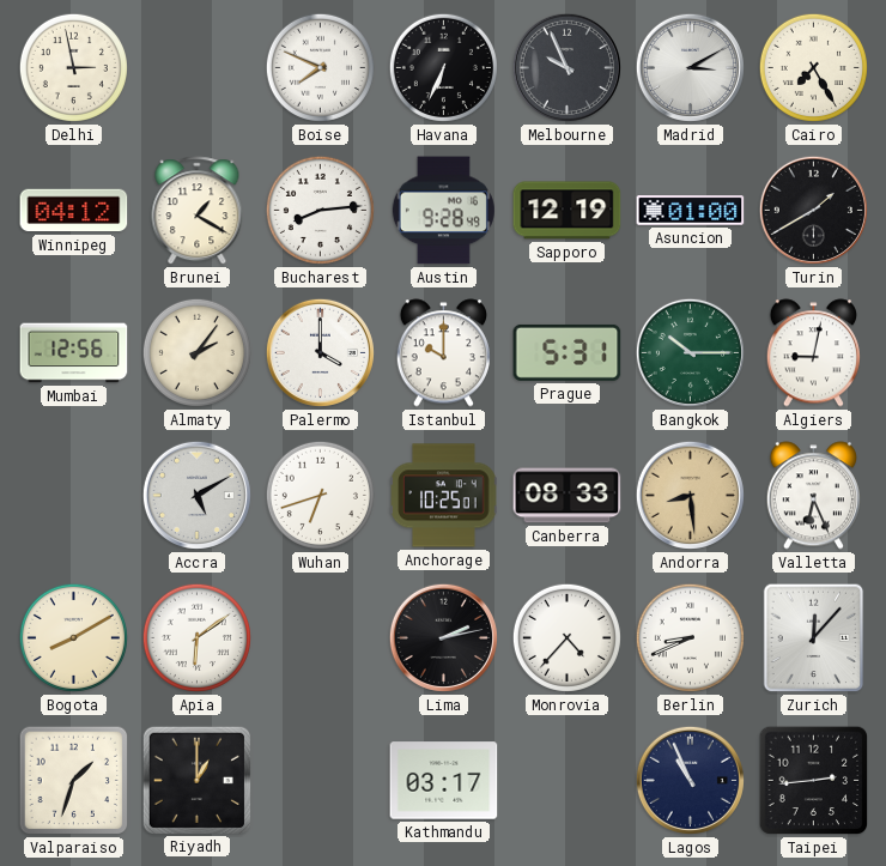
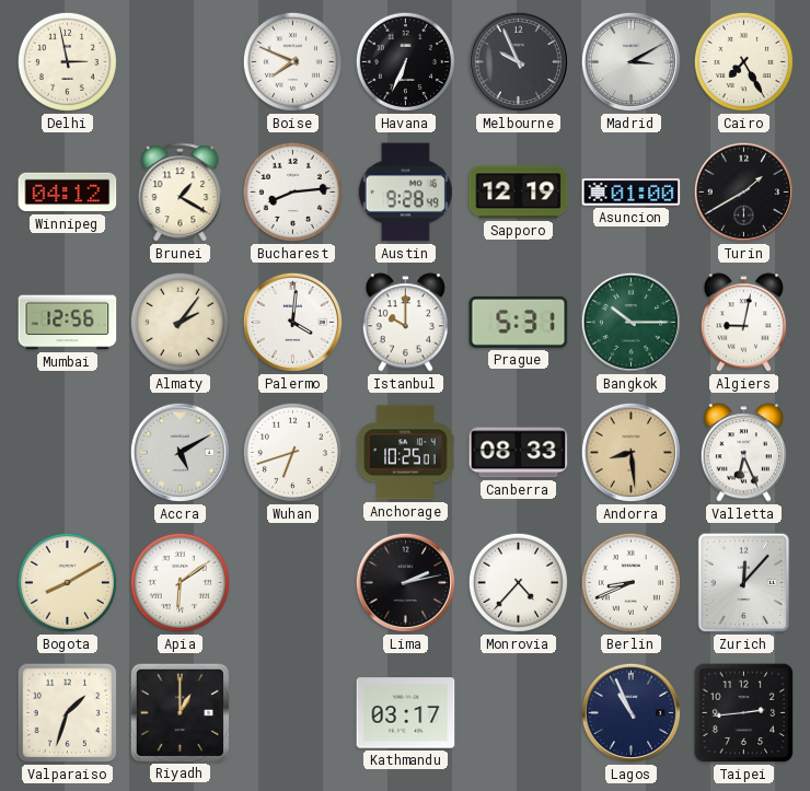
Palermo: 4:00 -> 4:01 (292, 322)
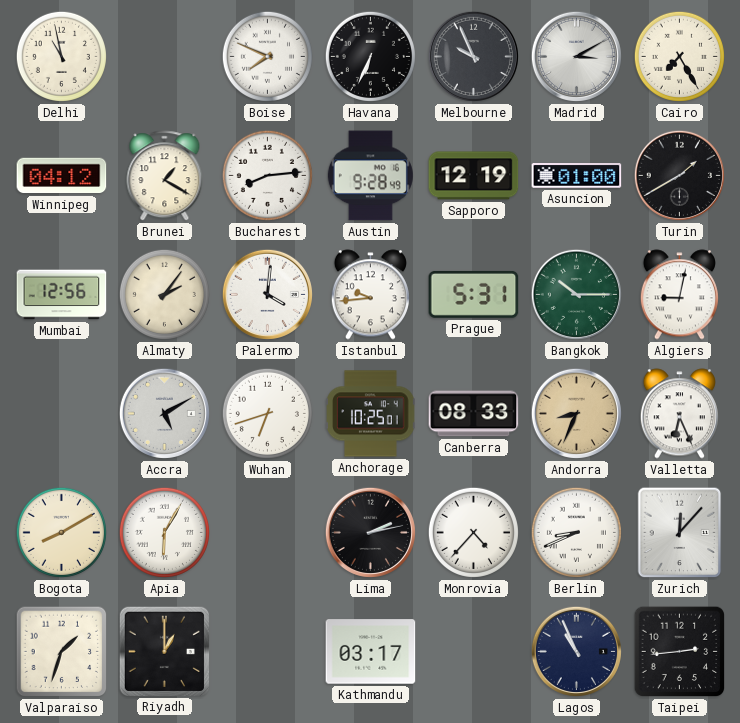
Delhi: 2:58 -> 10:58 (61, 56)
Istanbul: 10:00 -> 9:44 (370, 295)
Andorra: 8:29 -> 8:34 (576, 413)
Apia: 6:09 -> 6:05 (164, 532)
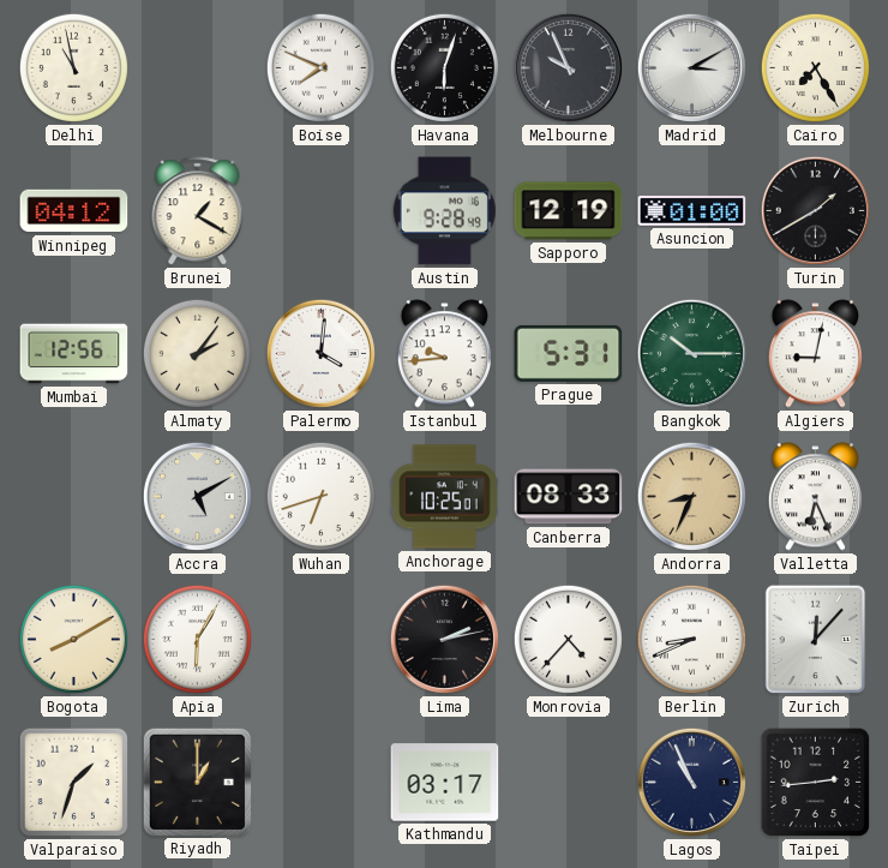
Havana: 6:34 -> 6:03 (444, 67)
Bucharest: 8:14 -> none (267, 175)
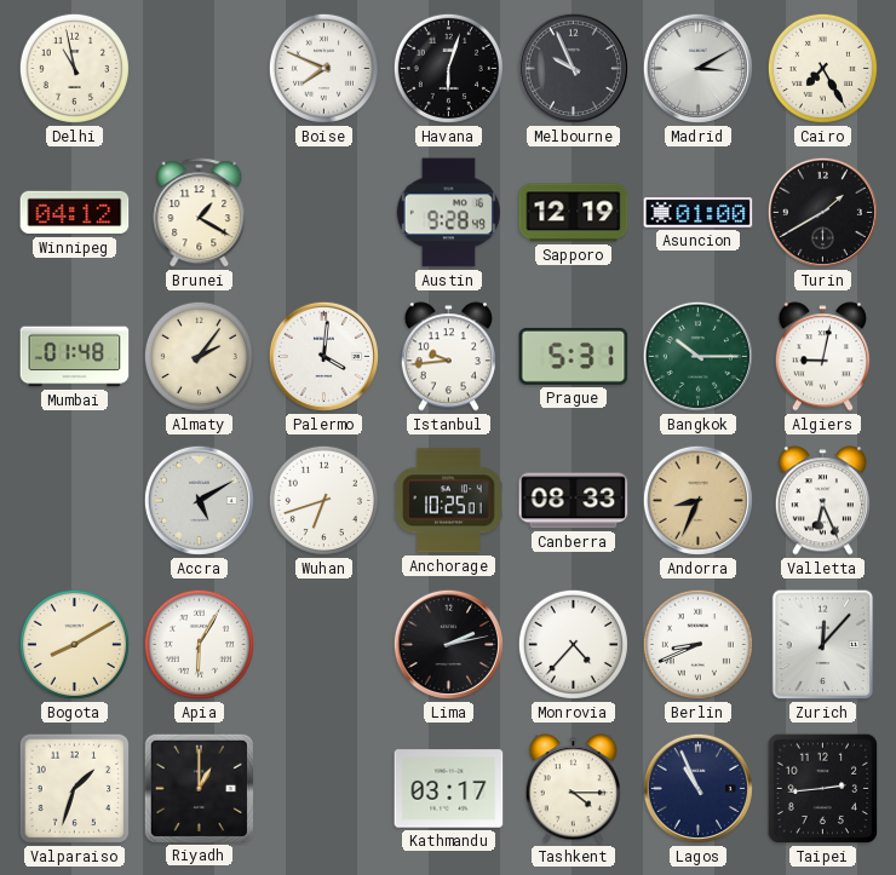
Mumbai: 12:56 -> 01:48 (75, 357)
Tashkent: none -> 4:15 (573, 789)
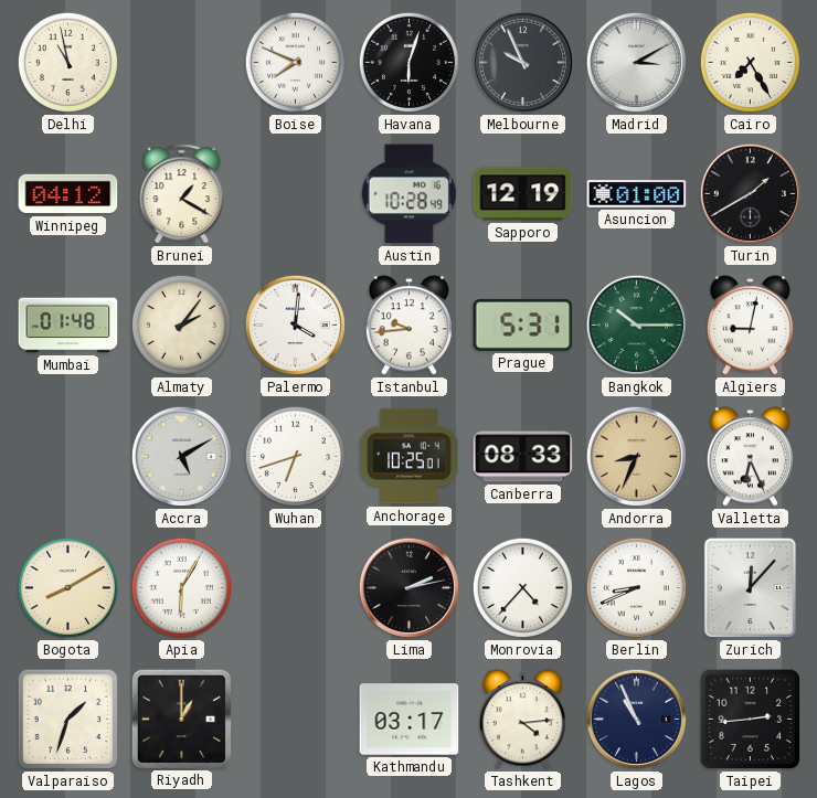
Austin: 9:28 -> 10:28 (408, 194)
Tashkent: 4:15 -> 4:14 (522, 720)
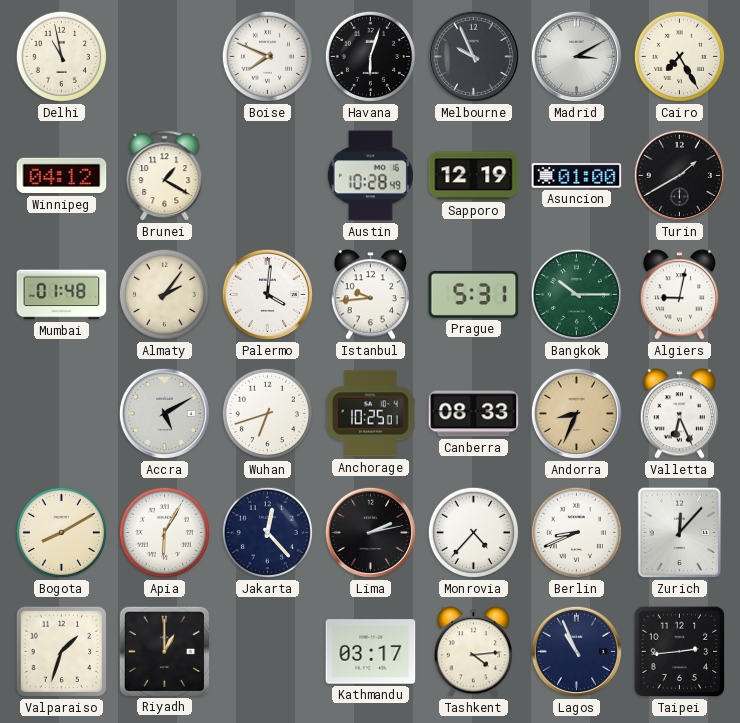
Jakarta: none -> 12:23 (267, 532)
